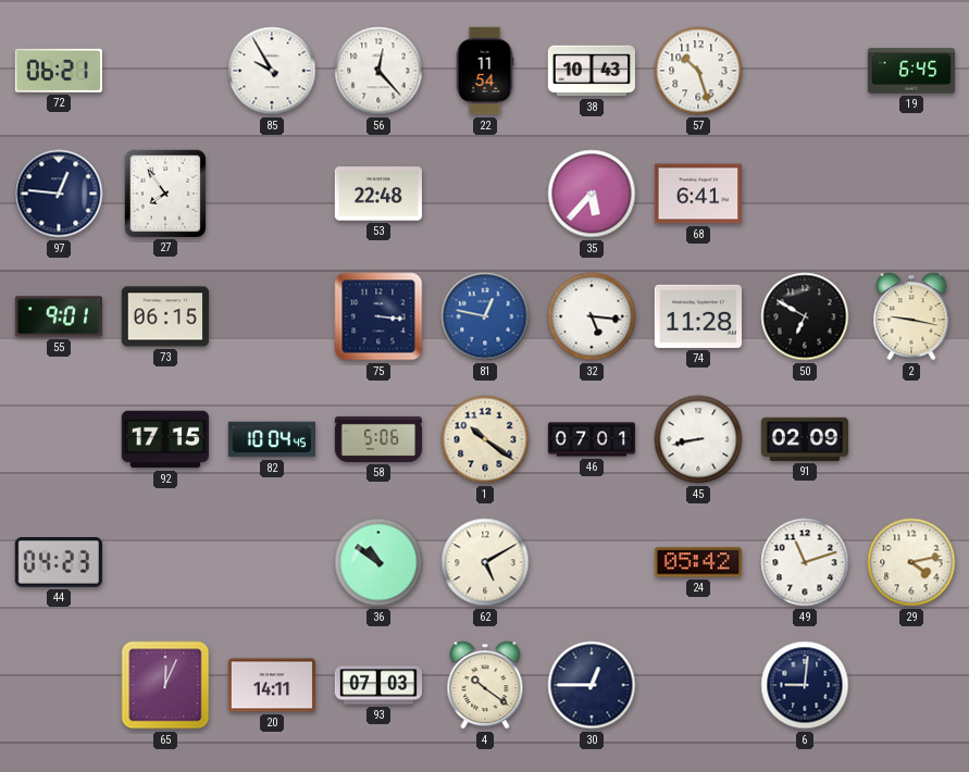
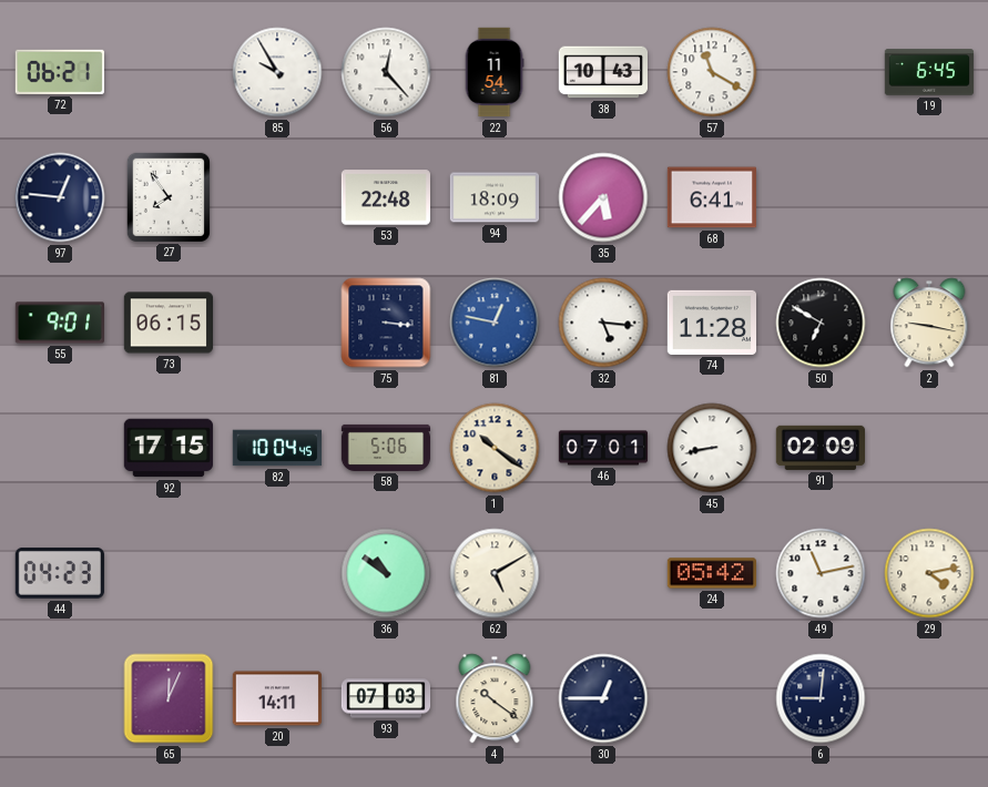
57: 10:27 -> 11:20 (712, 72)
94: none -> 18:09 (493, 197)
49: 11:12 -> 11:13 (821, 573)
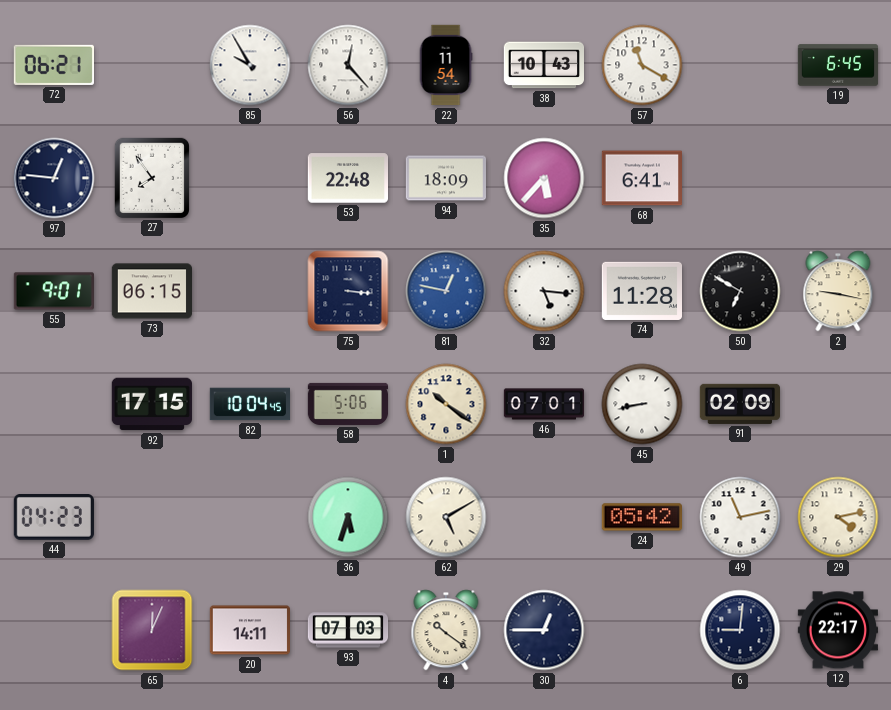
36: 10:51 -> 5:33 (348, 517)
12: none -> 22:17 (837, 630)
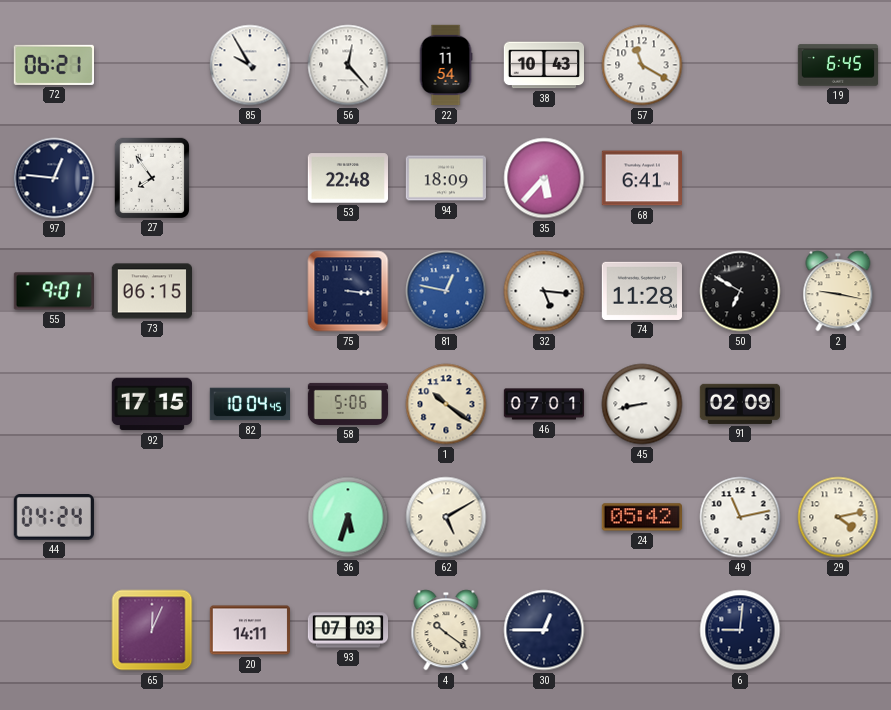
44: 04:23 -> 04:24 (54, 518)
12: 22:17 -> none (837, 630)
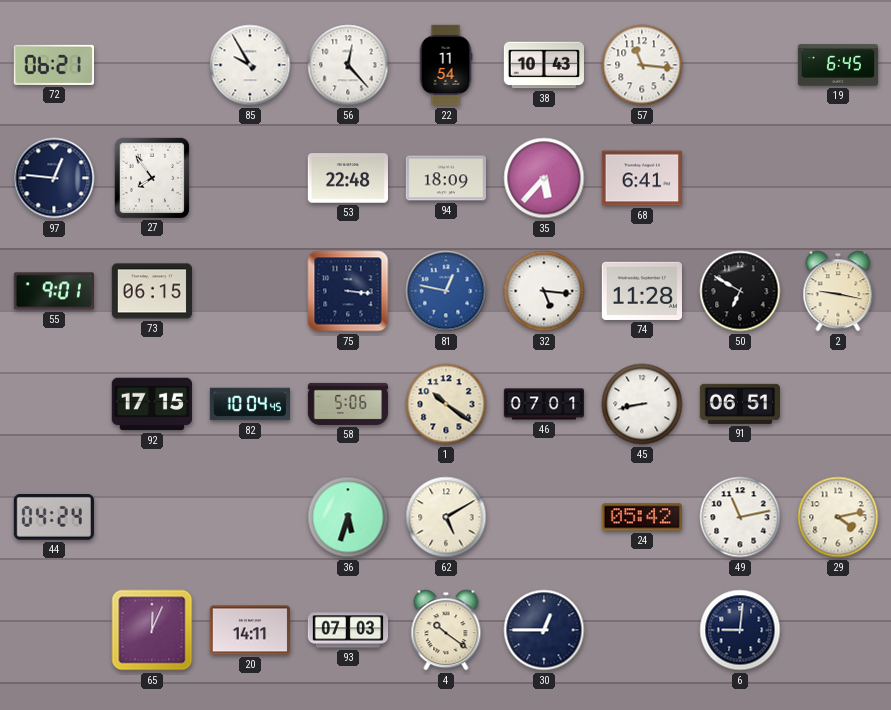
57: 11:20 -> 11:16 (642, 65)
91: 02:09 -> 06:51 (739, 404)
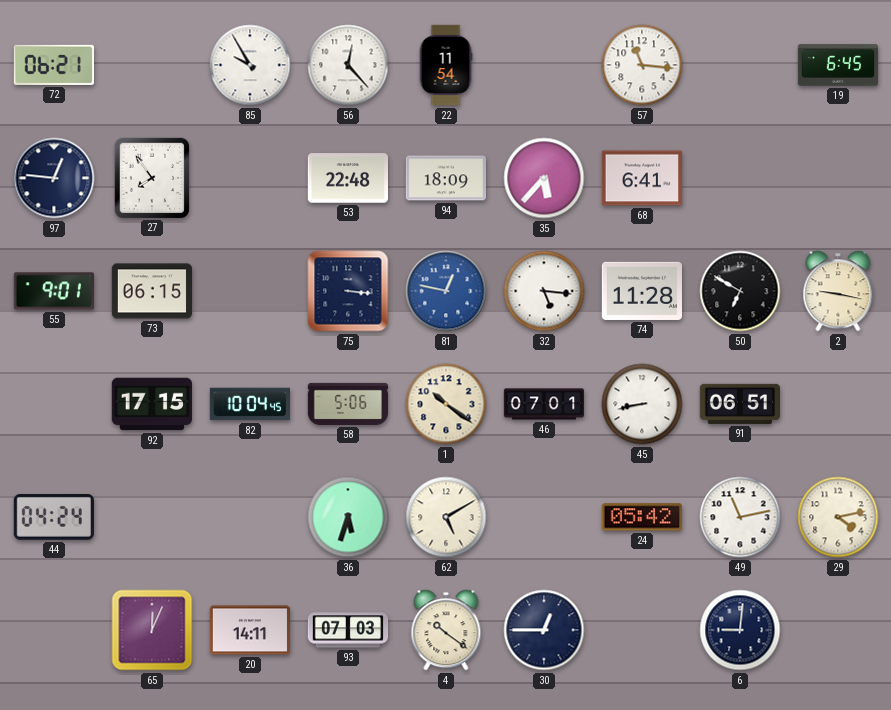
38: 10:43 -> none (543, 65)
